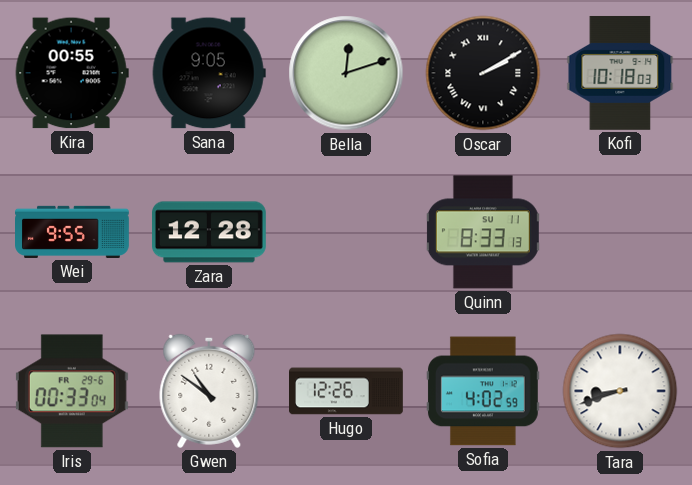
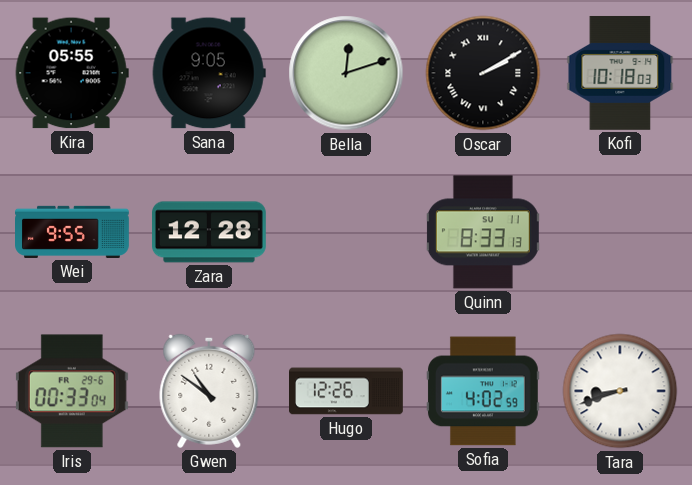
Kira: 00:55 -> 05:55 (72, 73)
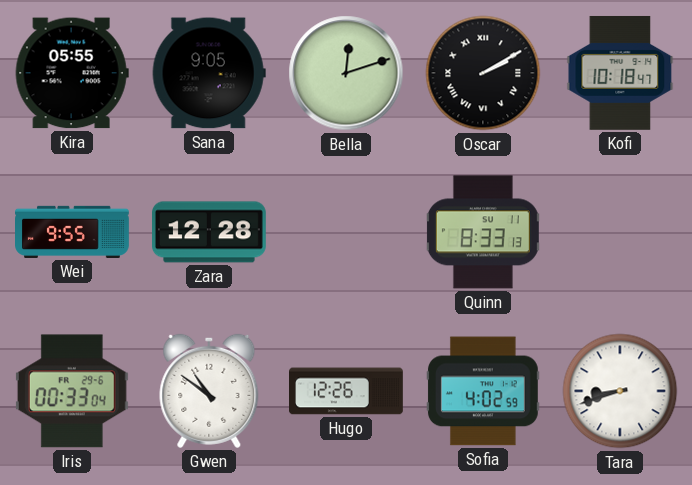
Kofi: 10:18:03 -> 10:18:47 (620, 73)
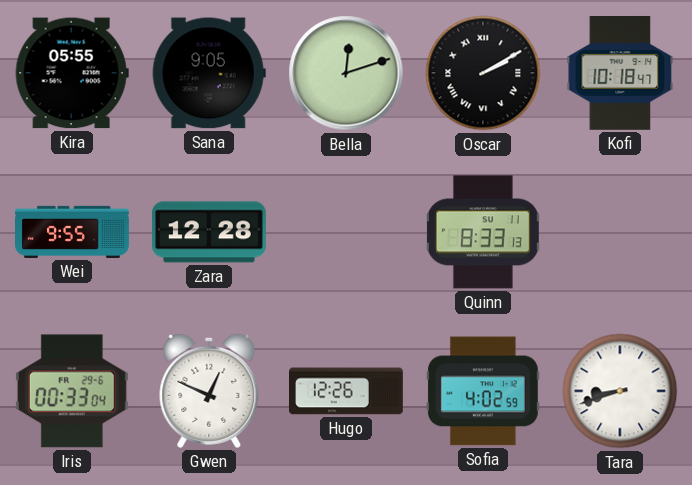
Gwen: 10:51 -> 12:49 (209, 391)
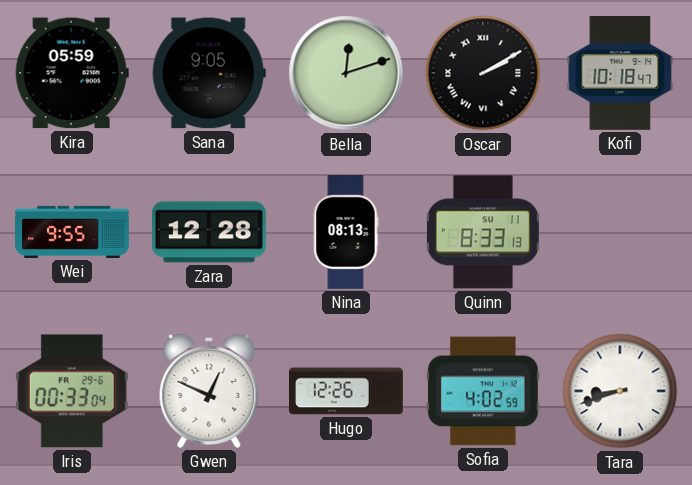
Kira: 05:55 -> 05:59 (72, 73)
Nina: none -> 08:13 (346, 233)
